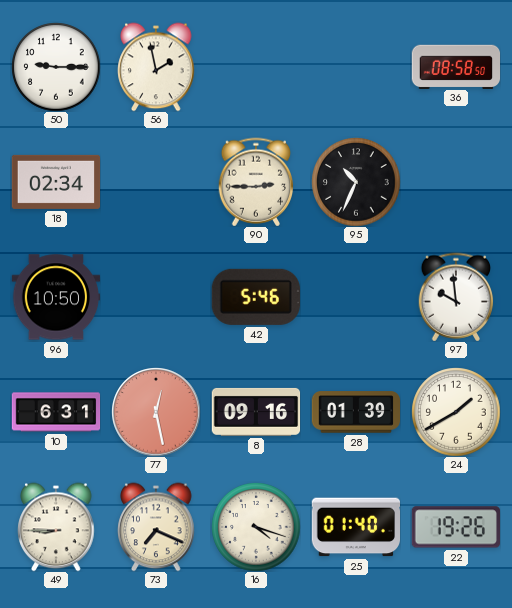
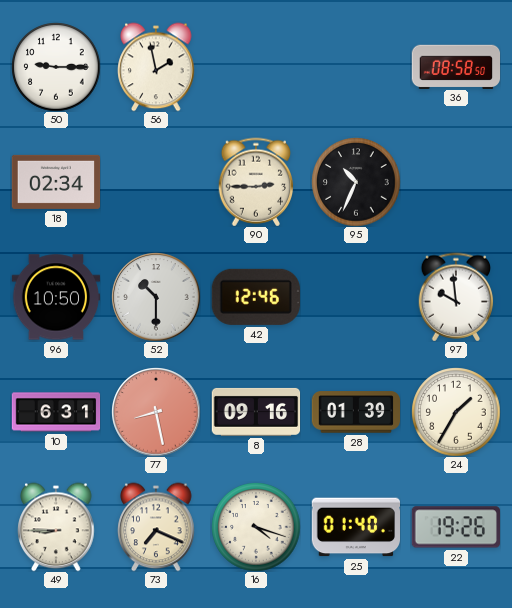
52: none -> 10:30 (156, 297)
42: 5:46 -> 12:46 (256, 297)
77: 12:28 -> 8:28 (156, 412)
24: 1:40 -> 1:35 (456, 412)
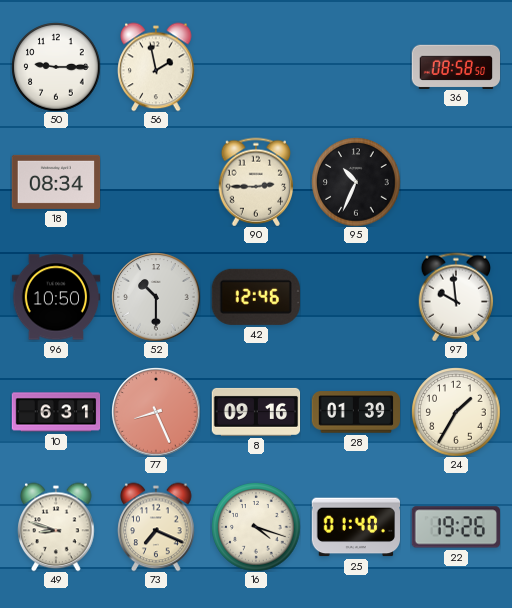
18: 02:34 -> 08:34 (56, 182)
77: 8:28 -> 8:26 (156, 412)
49: 8:45 -> 8:48 (56, 527)
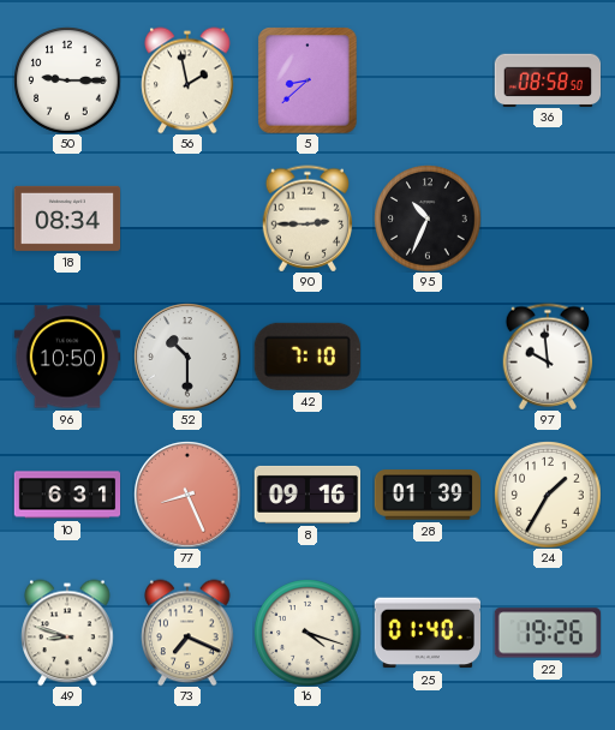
5: none -> 8:38 (307, 80)
42: 12:46 -> 7:10 (307, 357)
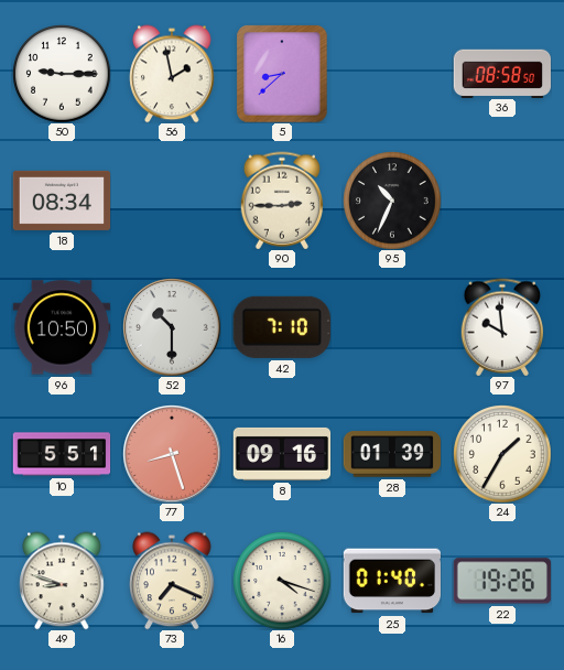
10: 6:31 -> 5:51 (62, 454)
77: 8:26 -> 8:27 (172, 454)
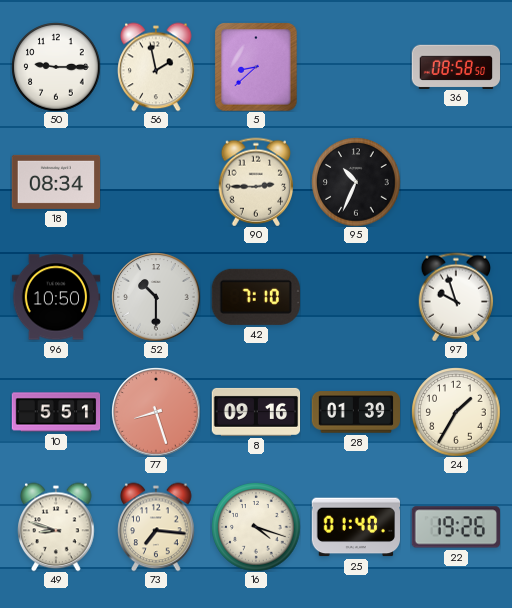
97: 9:59 -> 9:57 (456, 297)
73: 7:19 -> 7:16 (156, 527)
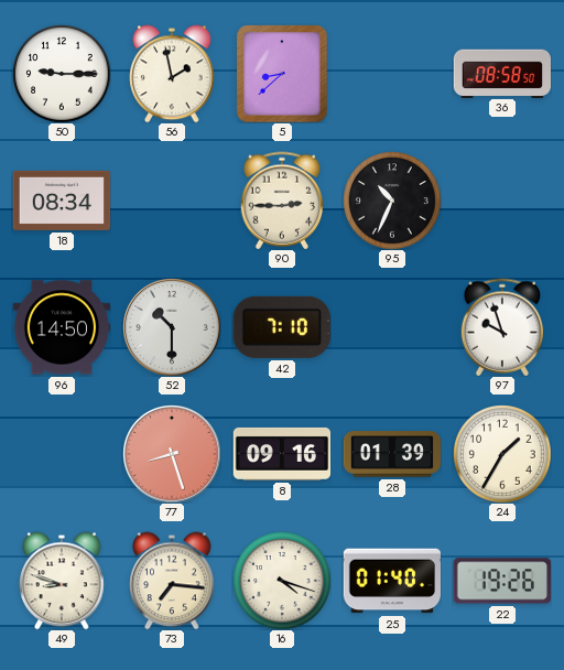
96: 10:50 -> 14:50 (62, 327)
10: 5:51 -> none (56, 412)
